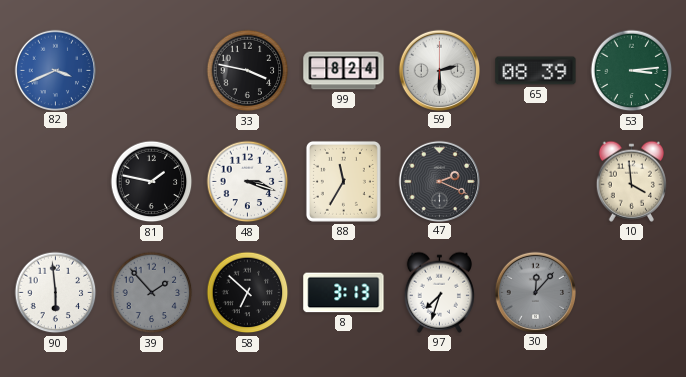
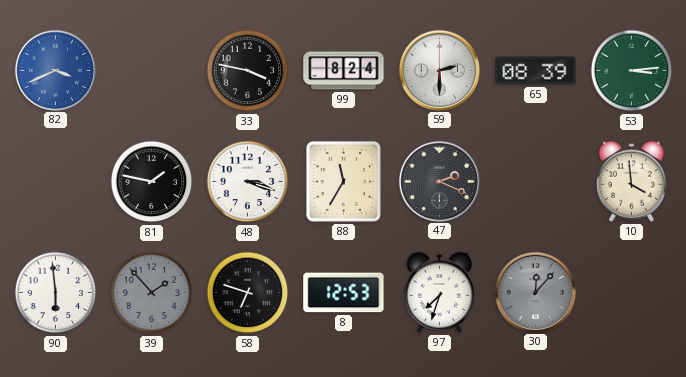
58: 6:52 -> 6:48 (248, 293)
8: 3:13 -> 12:53 (344, 293)
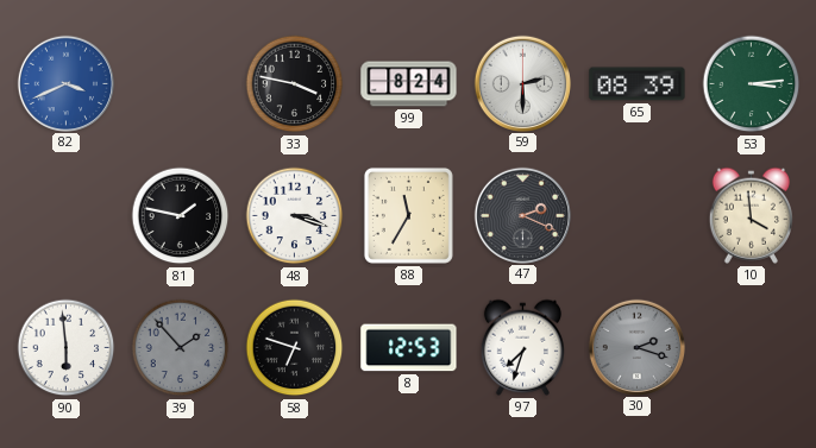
30: 12:07 -> 2:18 (636, 347)
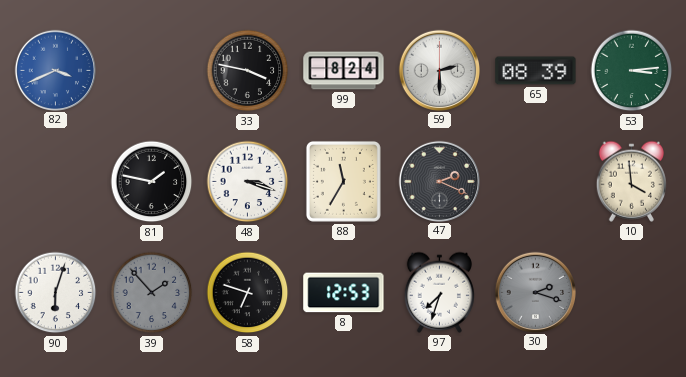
90: 5:59 -> 6:03 (56, 293)
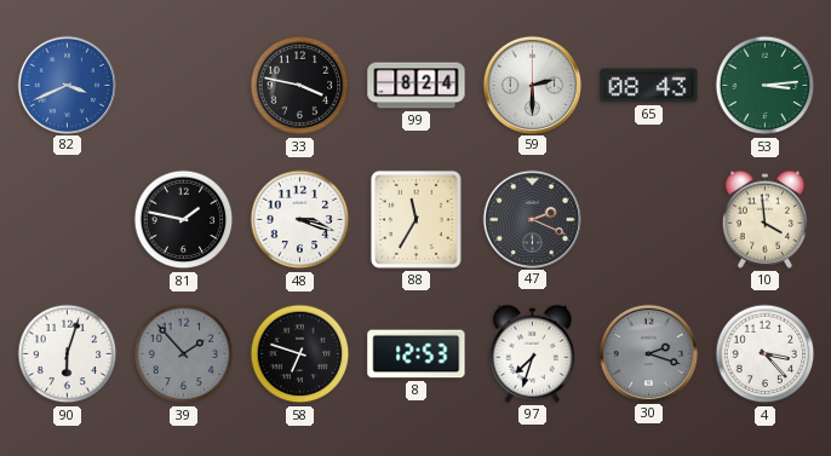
65: 08:39 -> 08:43 (649, 86)
4: none -> 3:23 (766, 354)
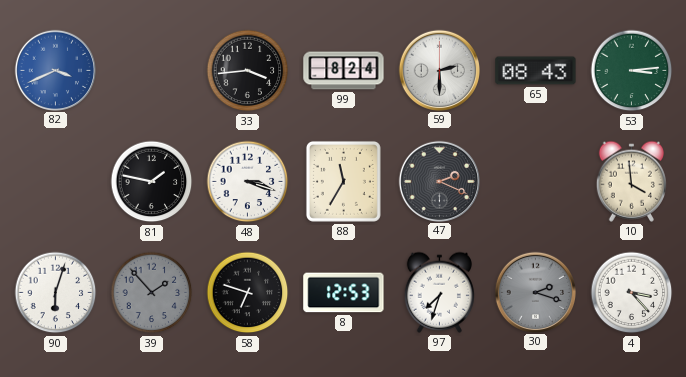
33: 3:47 -> 3:44 (248, 71)
